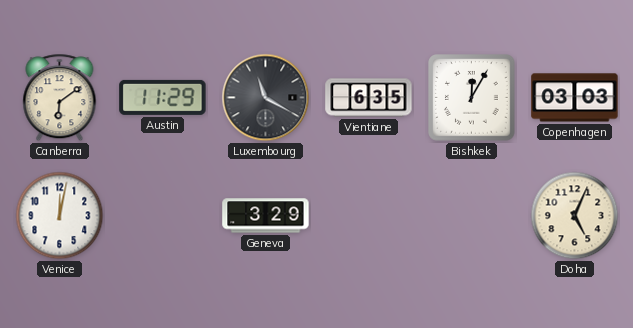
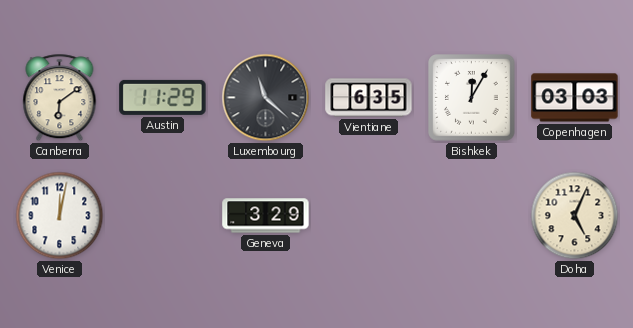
Luxembourg: 11:20 -> 11:22 (266, 98)
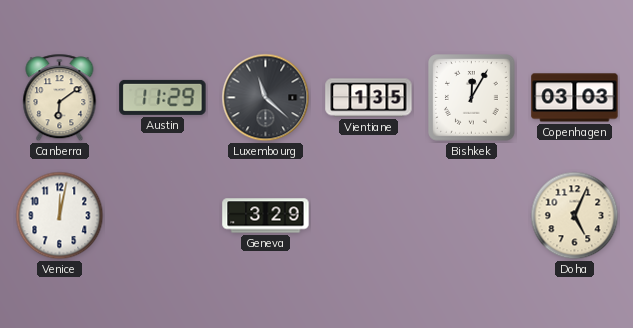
Vientiane: 6:35 -> 1:35 (369, 98)
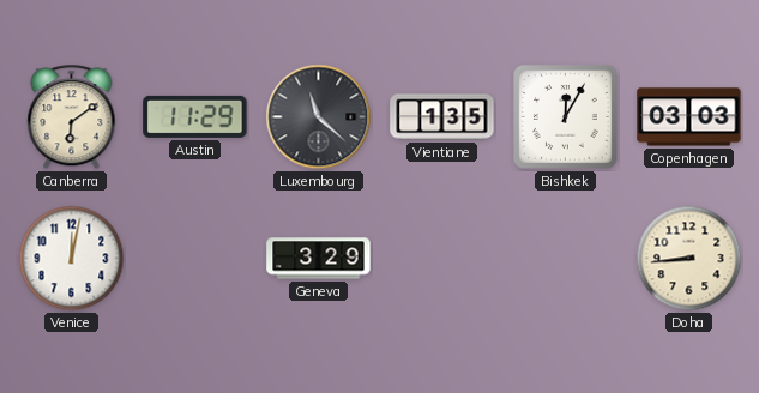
Doha: 5:04 -> 8:44 (689, 259)
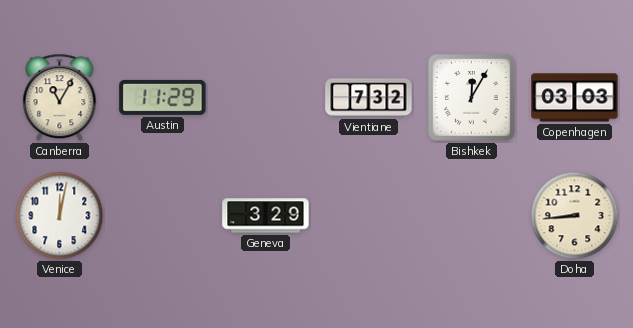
Canberra: 6:09 -> 11:05 (60, 98)
Luxembourg: 11:22 -> none (319, 117)
Vientiane: 1:35 -> 7:32 (369, 98)
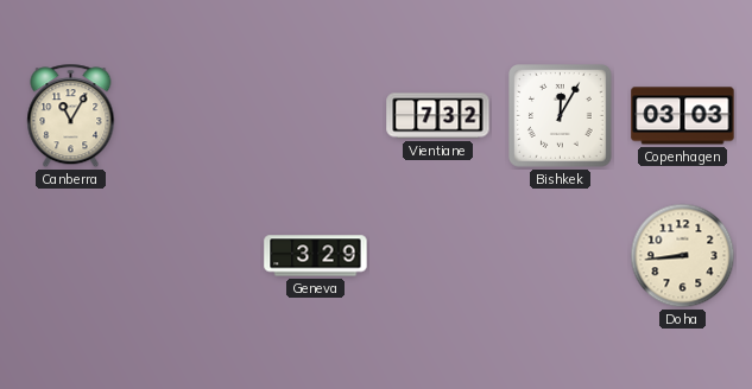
Austin: 11:29 -> none (163, 97)
Venice: 12:02 -> none (60, 216)
